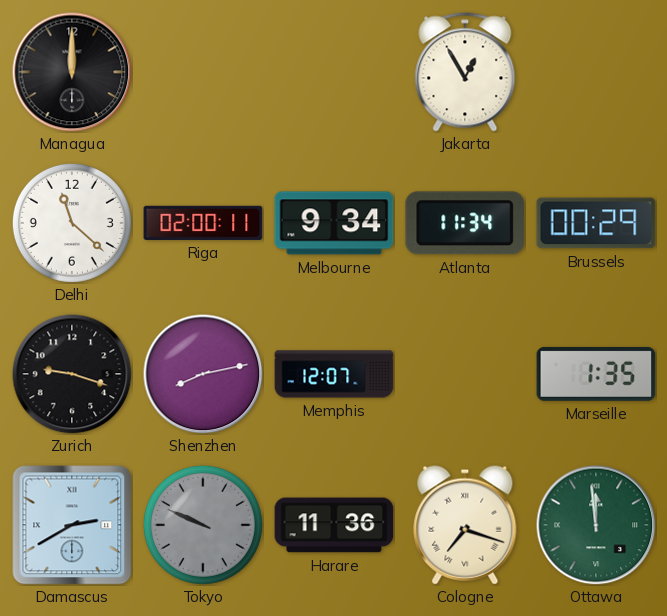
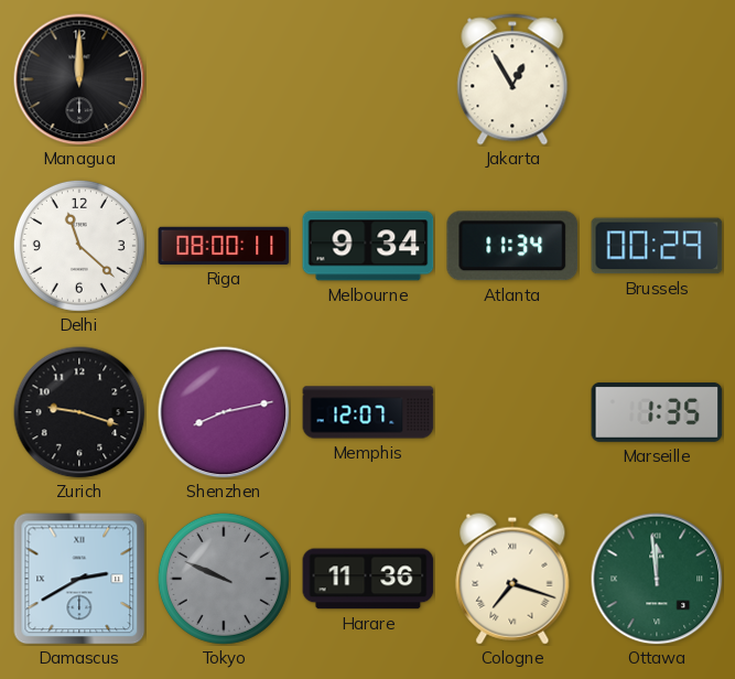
Riga: 02:00 -> 08:00 (224, 246)
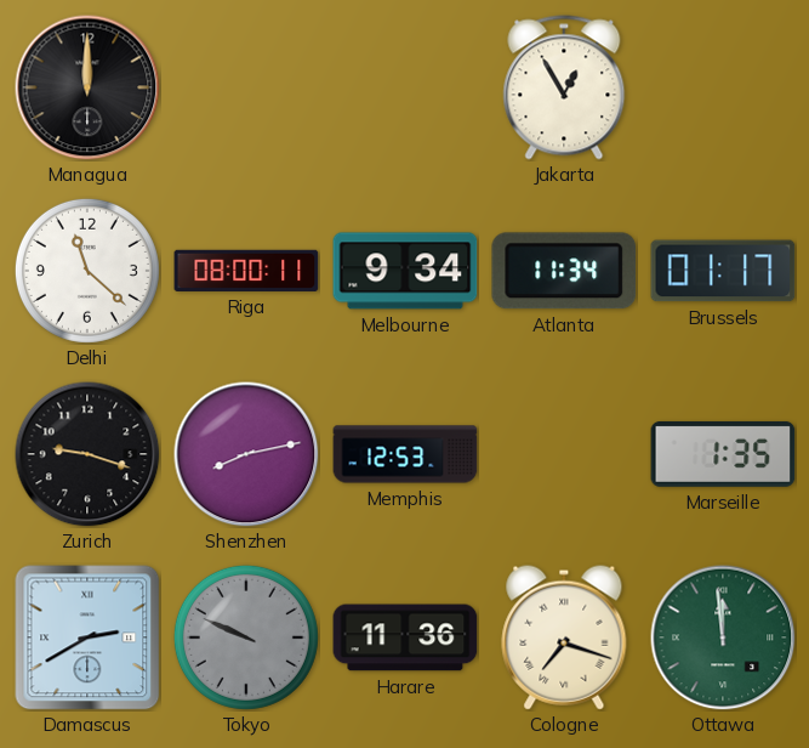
Brussels: 00:29 -> 01:17 (723, 271)
Memphis: 12:07 -> 12:53 (405, 454)
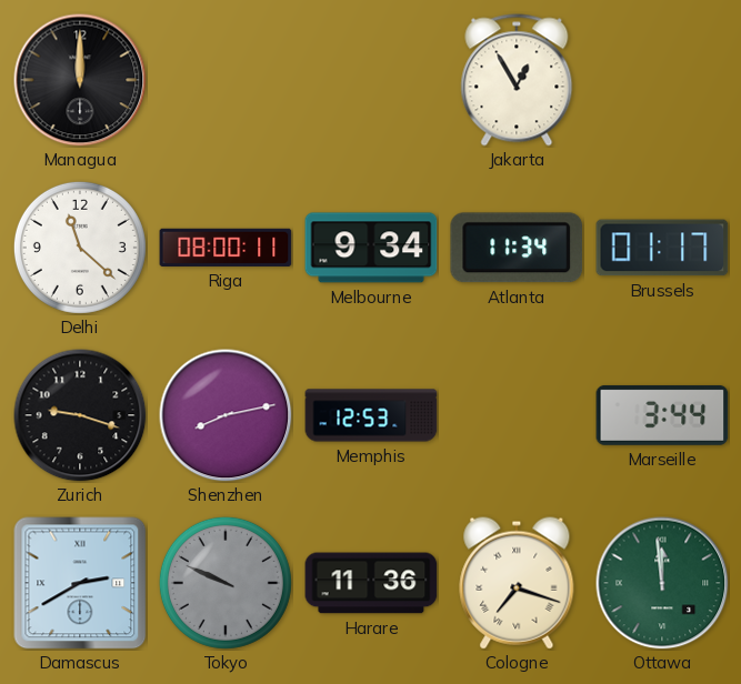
Marseille: 1:35 -> 3:44 (662, 415)
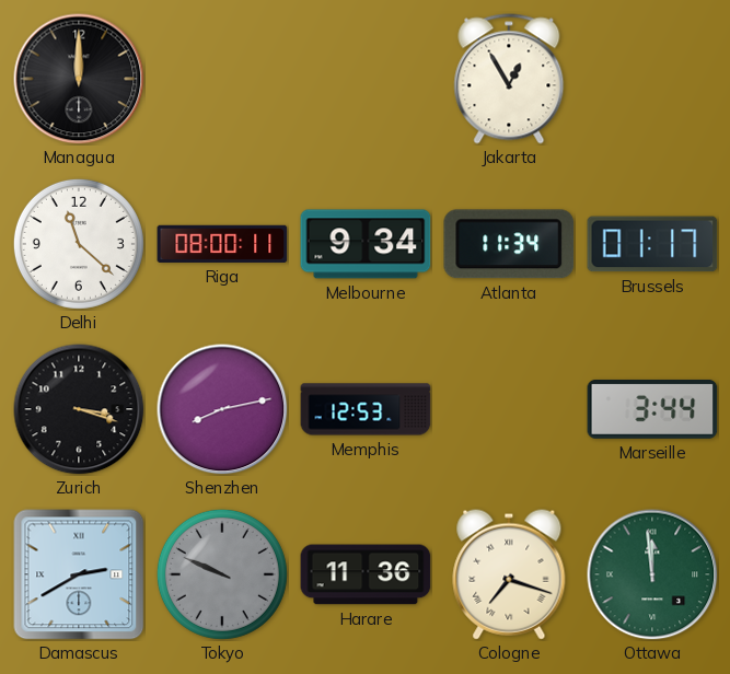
Zurich: 9:18 -> 3:18 (79, 409)
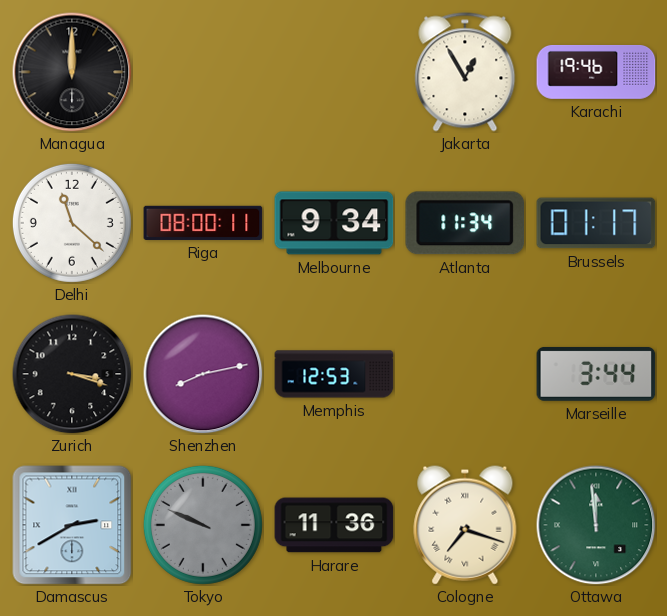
Karachi: none -> 19:46 (596, 72)
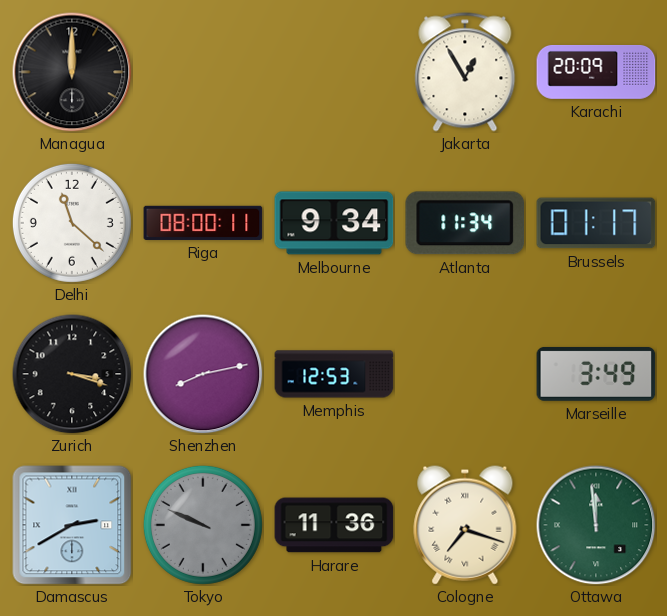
Karachi: 19:46 -> 20:09 (596, 72)
Marseille: 3:44 -> 3:49 (596, 374)
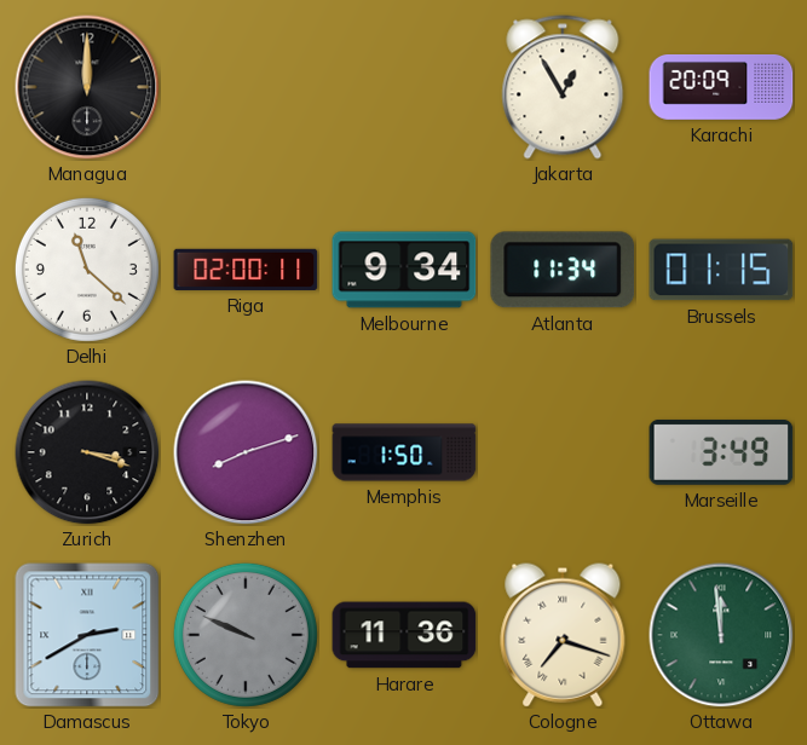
Riga: 08:00 -> 02:00 (246, 270)
Brussels: 01:17 -> 01:15 (721, 270)
Shenzhen: 8:13 -> 8:12 (246, 452)
Memphis: 12:53 -> 1:50 (404, 452)
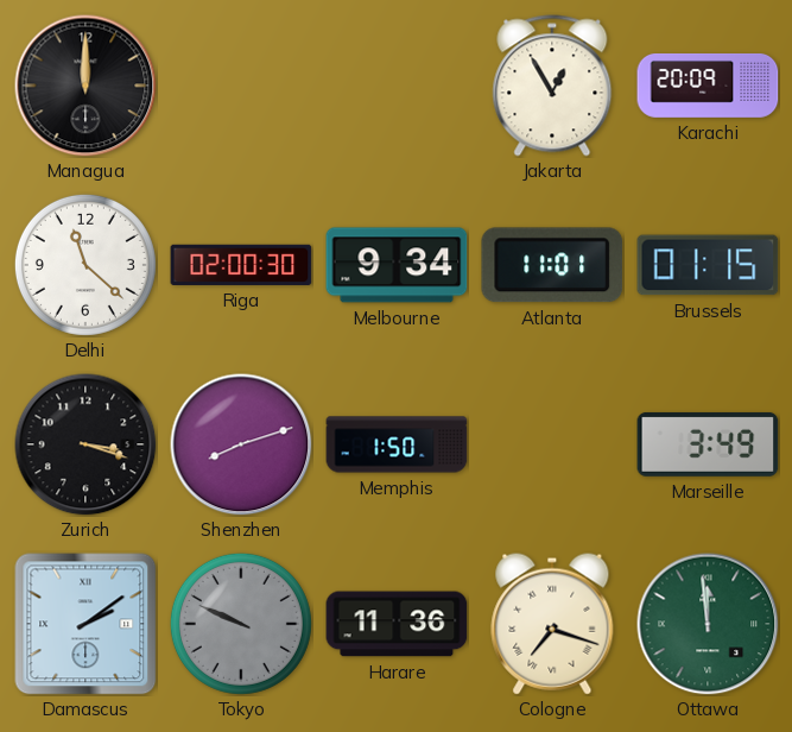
Riga: 02:00:11 -> 02:00:30 (241, 265)
Atlanta: 11:34 -> 11:01 (552, 265)
Damascus: 2:40 -> 2:09 (85, 624)
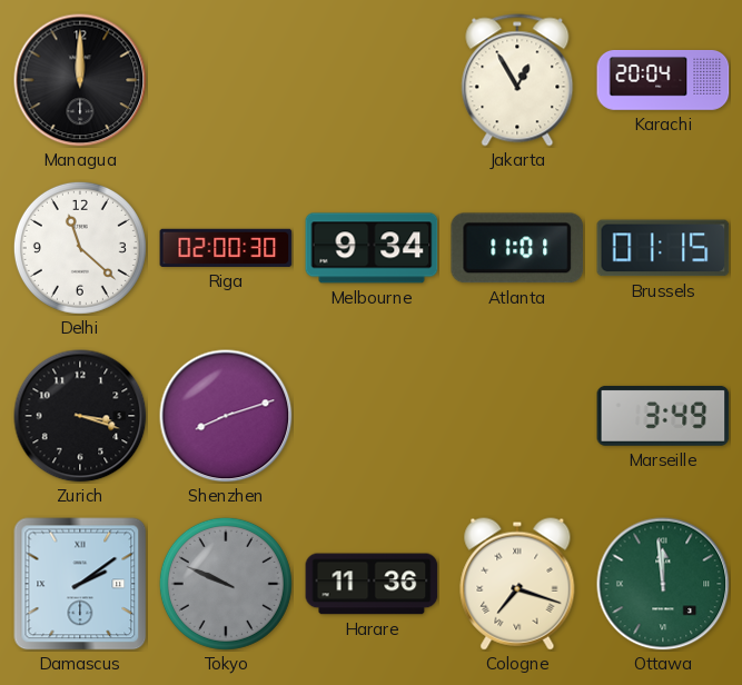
Karachi: 20:09 -> 20:04 (663, 80)
Memphis: 1:50 -> none (397, 444)
